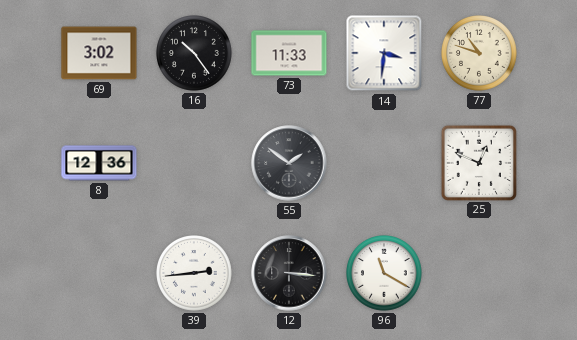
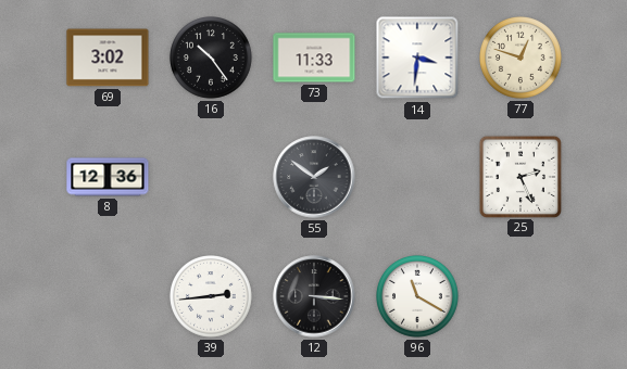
77: 10:48 -> 12:48 (522, 59)
25: 12:49 -> 2:26 (519, 176)
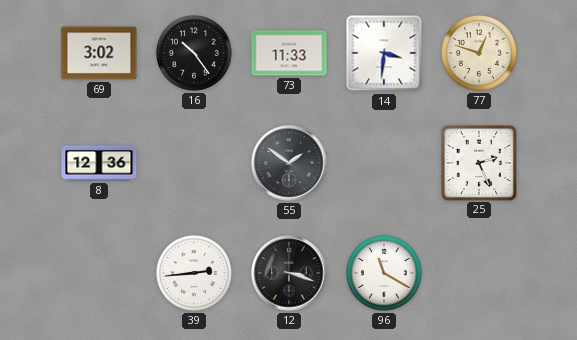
12: 3:16 -> 3:18 (289, 273)
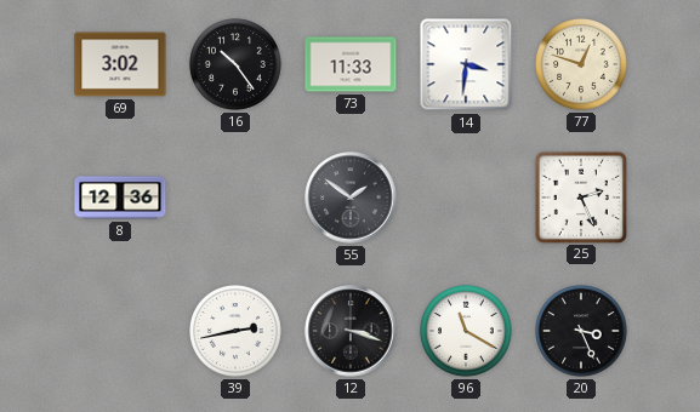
39: 2:44 -> 2:43 (237, 332)
20: none -> 3:26 (582, 332)
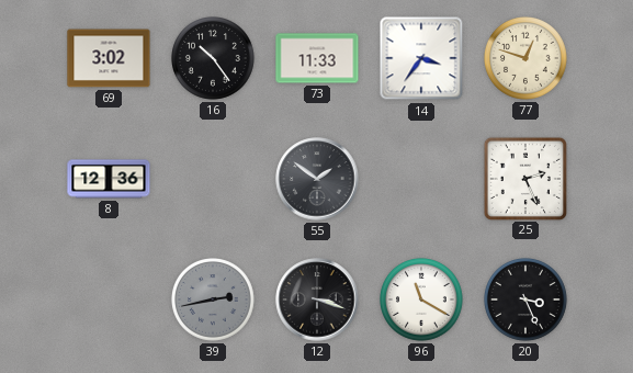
14: 3:31 -> 3:36 (421, 58)
39 dial: white -> grey (214, 301)
